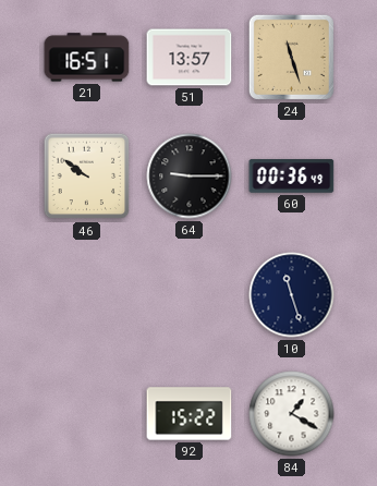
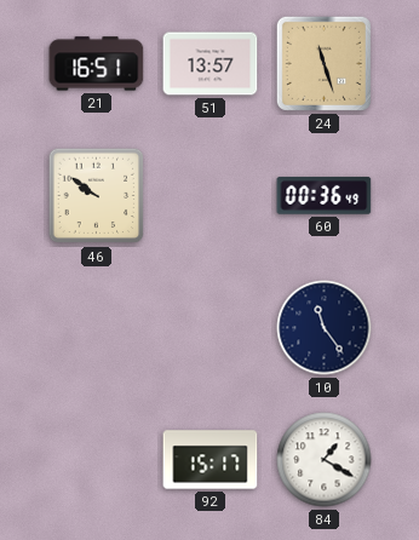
64: 9:15 -> none (190, 177)
10: 11:27 -> 11:24 (325, 328)
92: 15:22 -> 15:17 (211, 460)
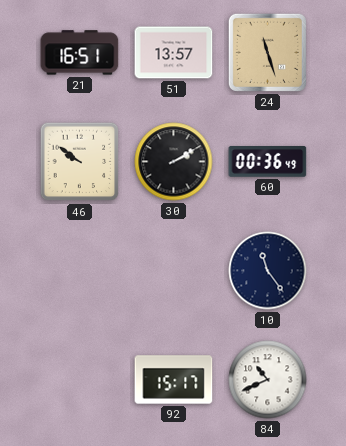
30: none -> 2:10 (174, 162)
84: 1:20 -> 10:41 (268, 380)
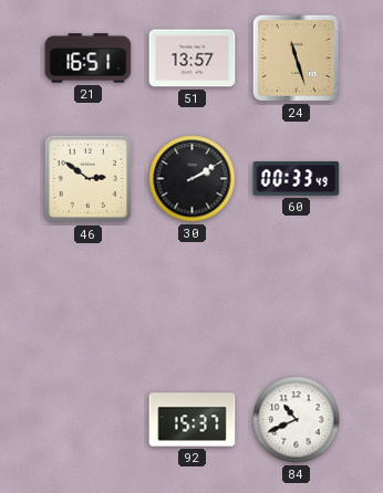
46: 9:51 -> 2:51 (89, 179)
60: 00:36 -> 00:33 (297, 179)
10: 11:24 -> none (268, 271)
92: 15:17 -> 15:37 (193, 420)
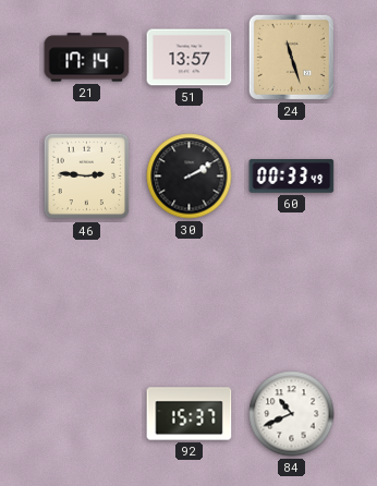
21: 16:51 -> 17:14 (87, 58)
46: 2:51 -> 2:46 (87, 177)
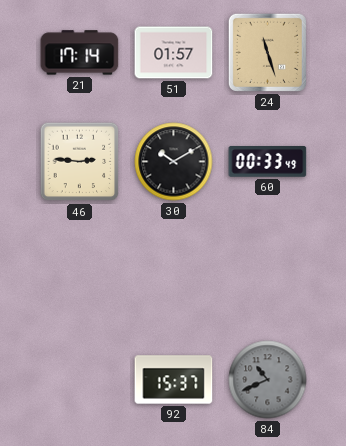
51: 13:57 -> 01:57 (174, 53)
30: 2:10 -> 10:10 (174, 162)
84 dial: white -> grey (268, 380)
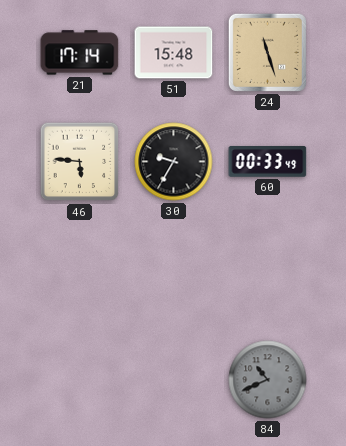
51: 01:57 -> 15:48 (174, 53)
46: 2:46 -> 5:46 (80, 162)
30: 10:10 -> 9:35 (174, 162)
92: 15:37 -> none (174, 380)
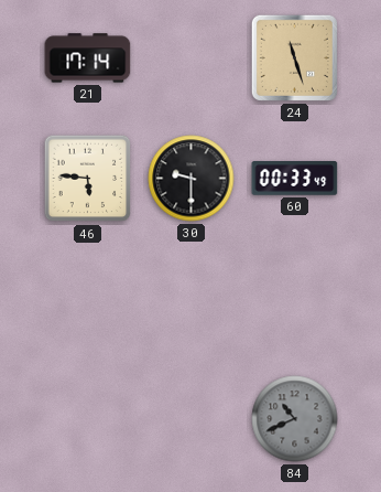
51: 15:48 -> none (174, 53)
30: 9:35 -> 9:30 (192, 179)
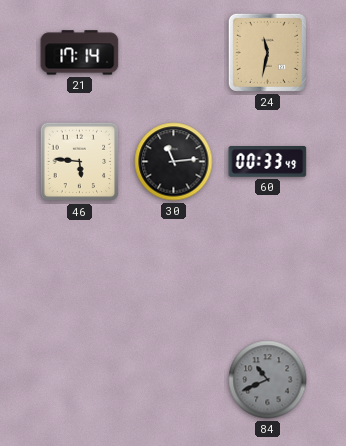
24: 11:27 -> 11:32 (267, 52)
30: 9:30 -> 11:14 (174, 162)
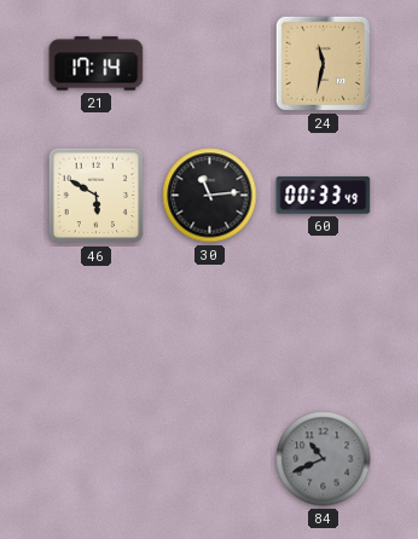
46: 5:46 -> 5:50 (97, 196)
